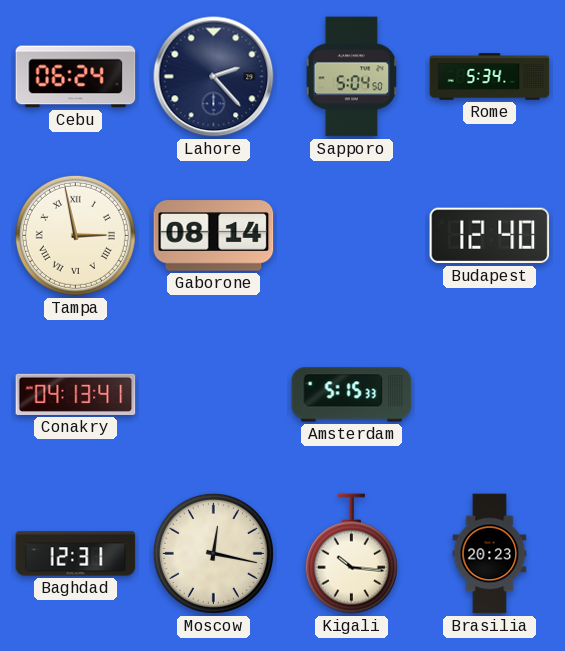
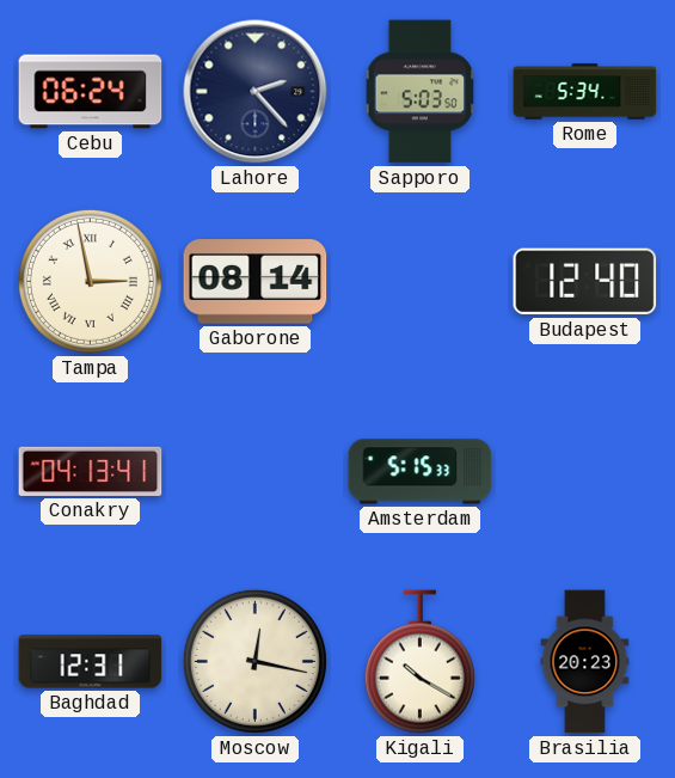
Sapporo: 5:04 -> 5:03 (421, 92)
Kigali: 10:16 -> 10:20 (419, 662)
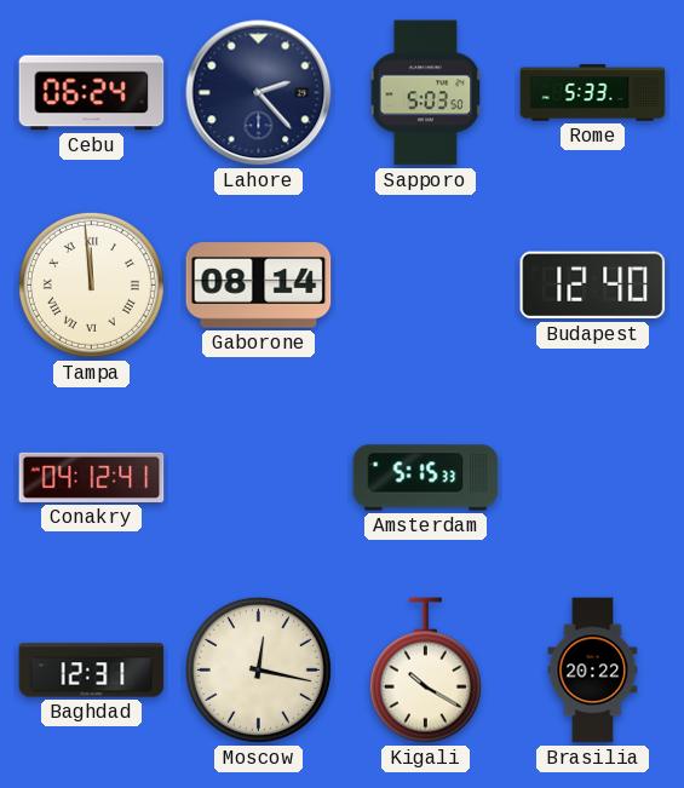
Rome: 5:34 -> 5:33 (593, 93)
Tampa: 2:58 -> 11:59 (91, 284)
Conakry: 04:13 -> 04:12 (92, 477)
Brasilia: 20:23 -> 20:22 (593, 671)
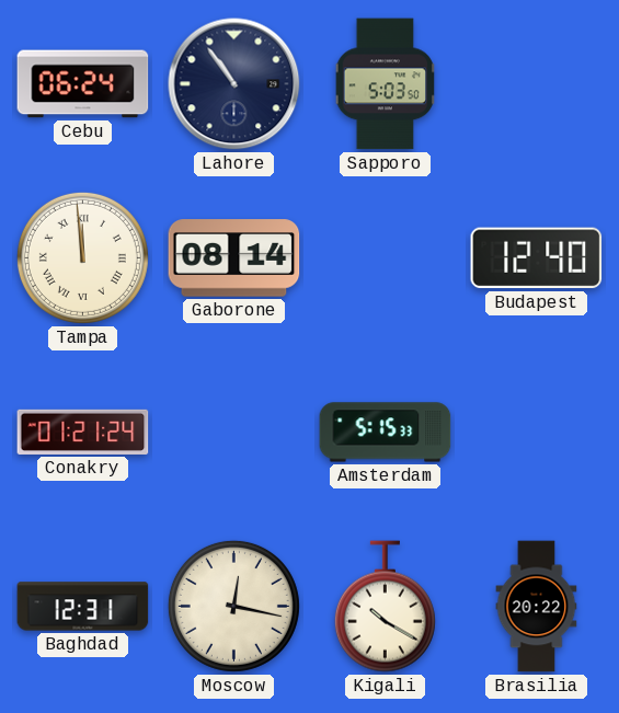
Lahore: 2:23 -> 10:54 (234, 84)
Rome: 5:33 -> none (593, 93)
Conakry: 04:12 -> 01:21 (83, 432)
